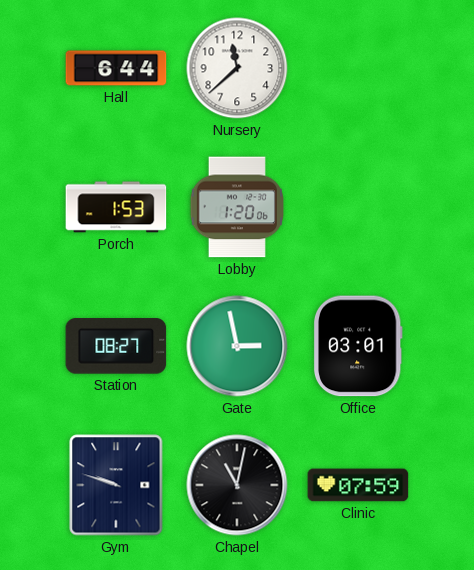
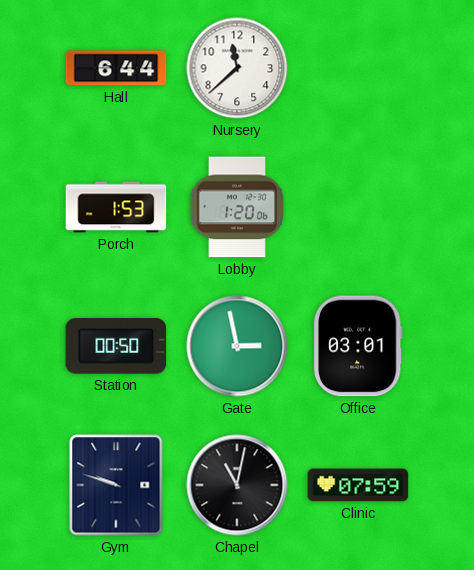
Station: 08:27 -> 00:50 (116, 346)
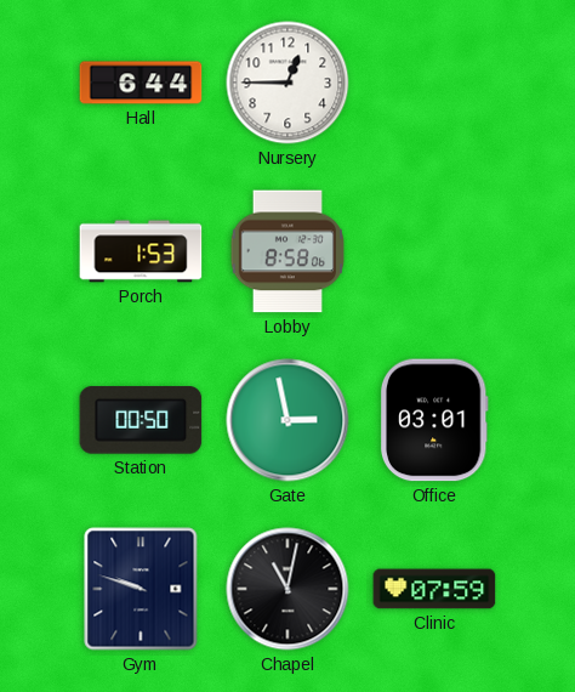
Nursery: 11:38 -> 12:45 (287, 83)
Lobby: 1:20 -> 8:58 (286, 251)
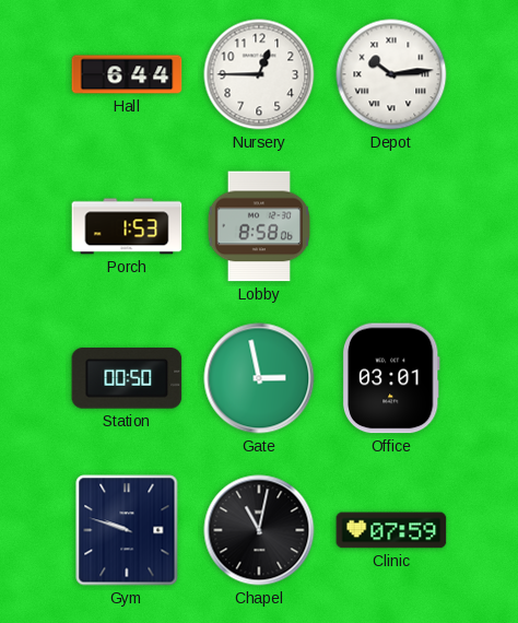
Depot: none -> 10:14 (391, 74)
